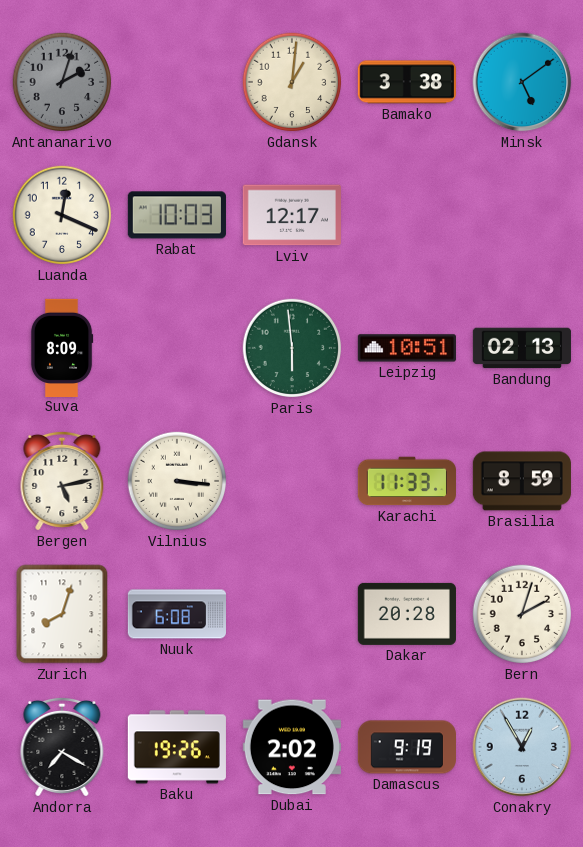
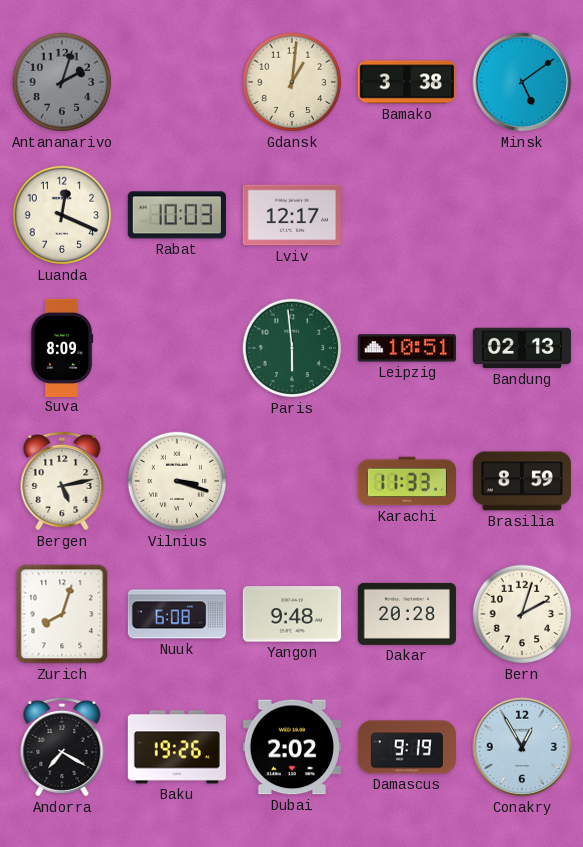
Vilnius: 3:16 -> 3:18 (177, 481)
Yangon: none -> 9:48 (292, 614)
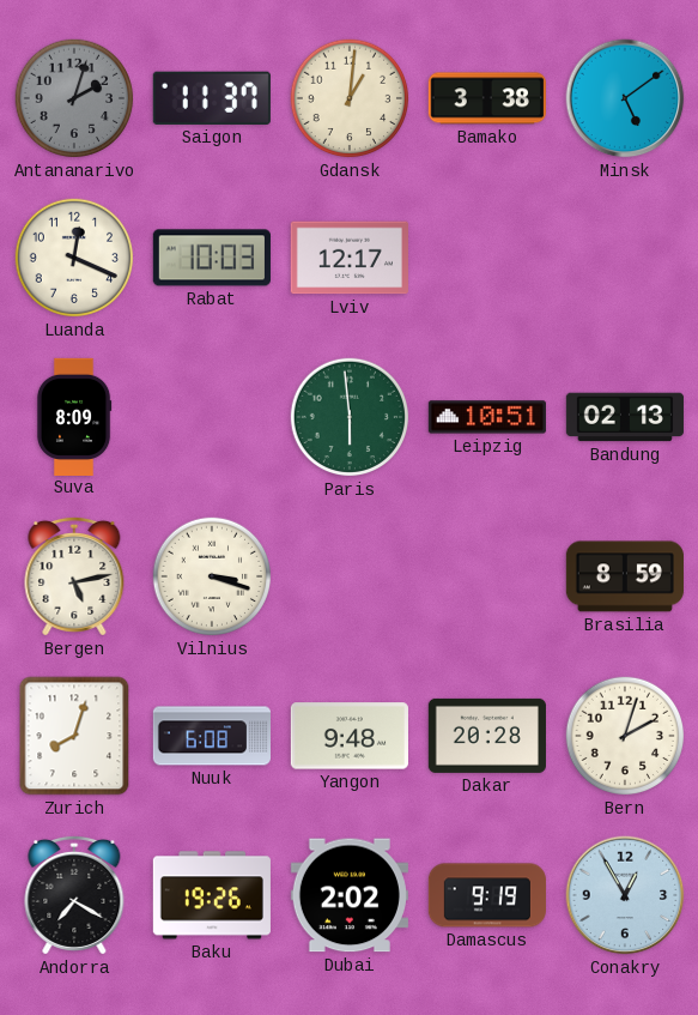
Saigon: none -> 11:37 (212, 98)
Karachi: 11:33 -> none (407, 481)
